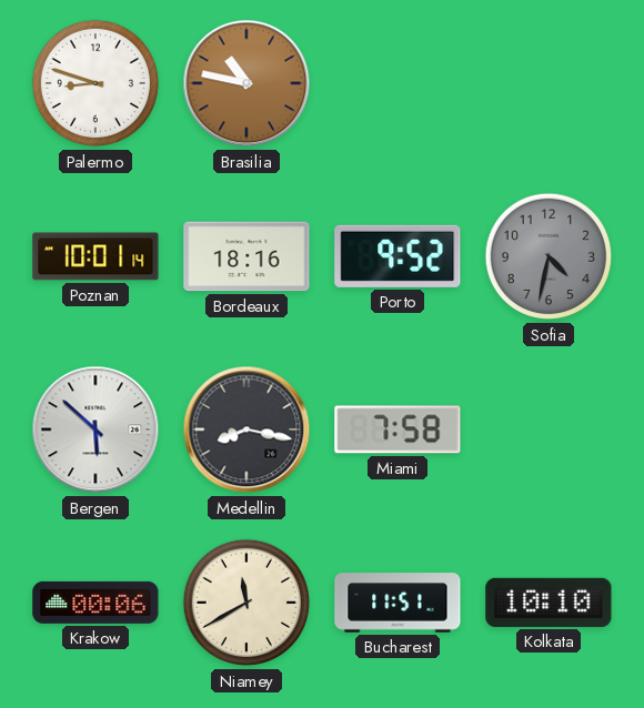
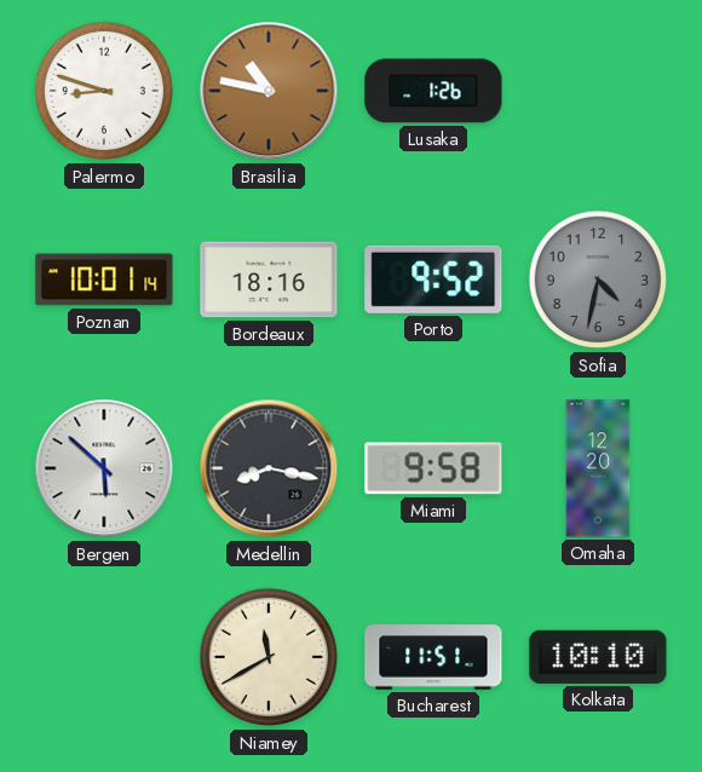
Lusaka: none -> 1:26 (433, 91)
Miami: 7:58 -> 9:58 (433, 468)
Omaha: none -> 12:20 (598, 468)
Krakow: 00:06 -> none (95, 603)
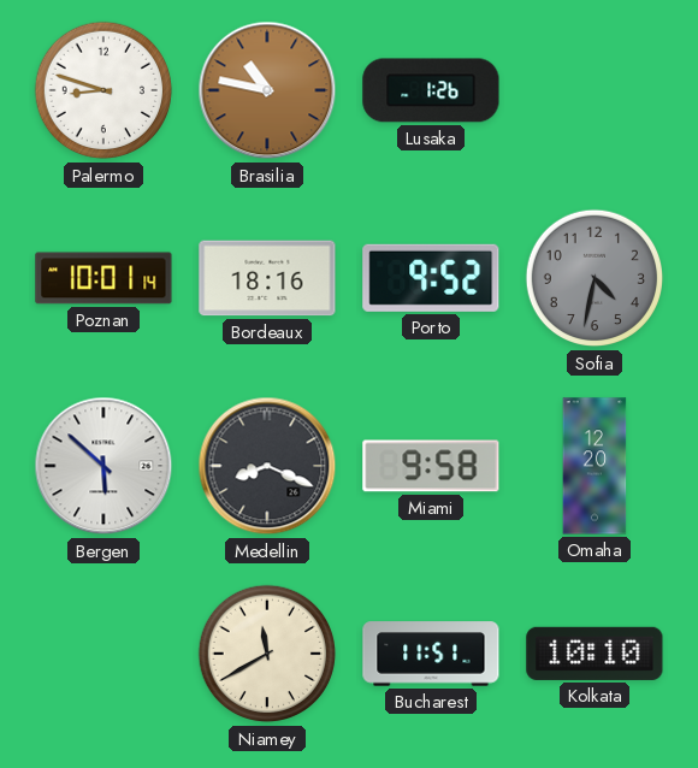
Medellin: 8:17 -> 8:19 (267, 466)
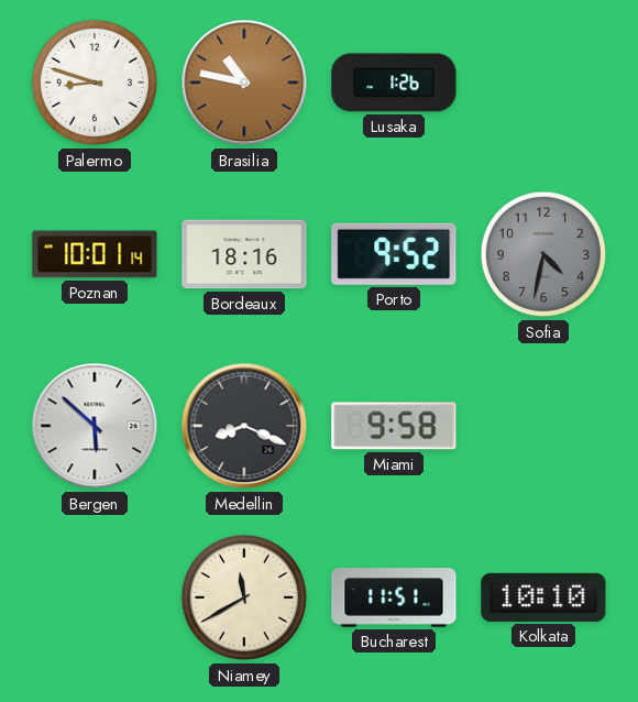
Omaha: 12:20 -> none (595, 466)
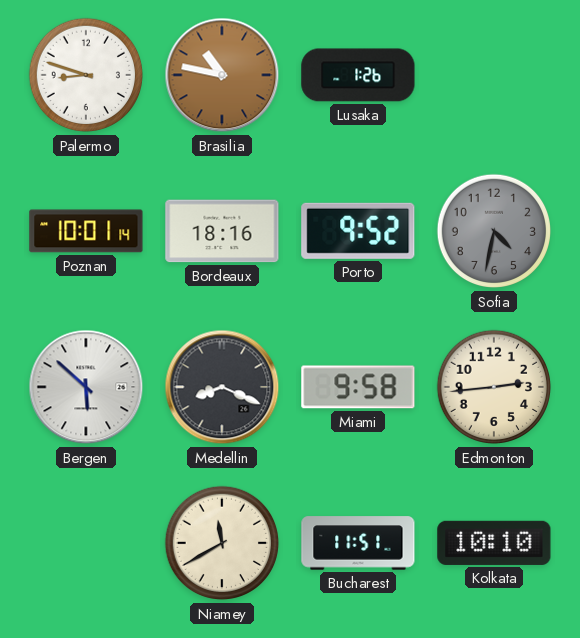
Edmonton: none -> 2:44 (494, 387)
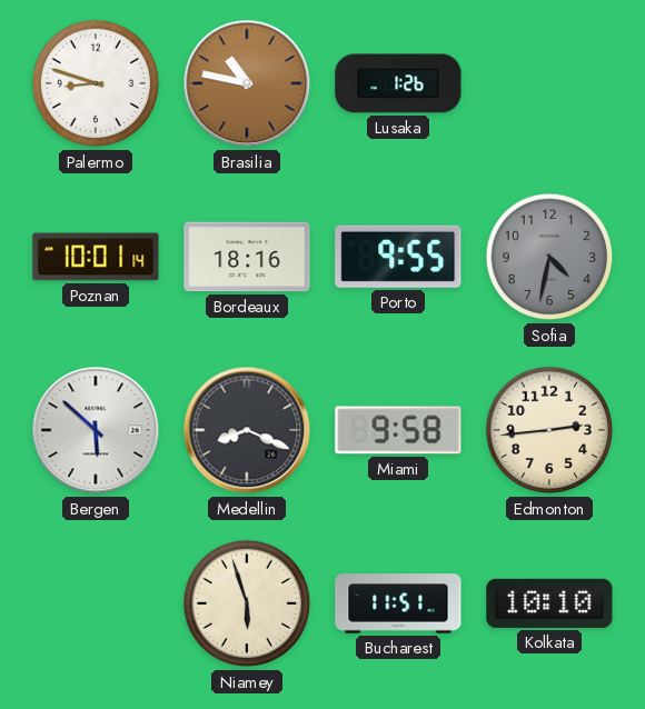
Porto: 9:52 -> 9:55 (398, 257)
Niamey: 11:40 -> 5:57 (247, 603)
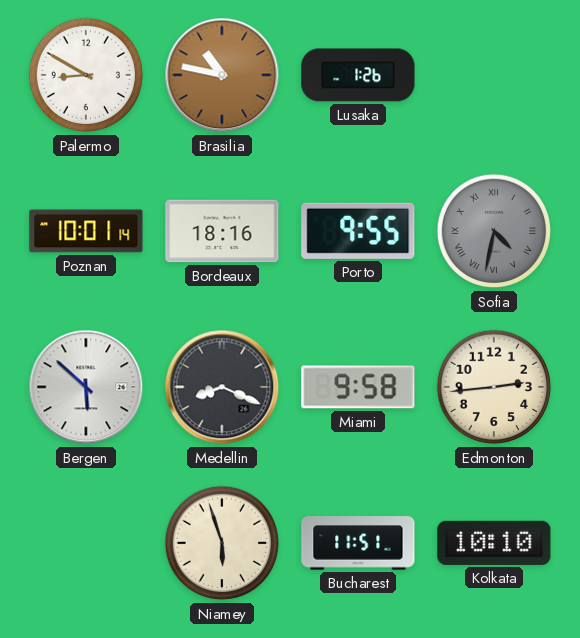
Palermo: 8:48 -> 8:50 (86, 75)
Sofia numerals: Arabic -> Roman (494, 231)
